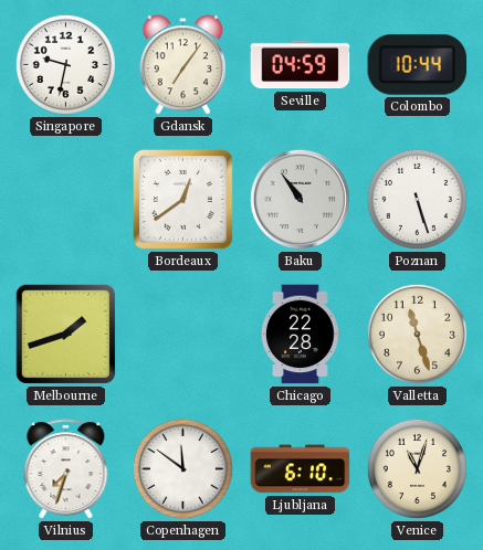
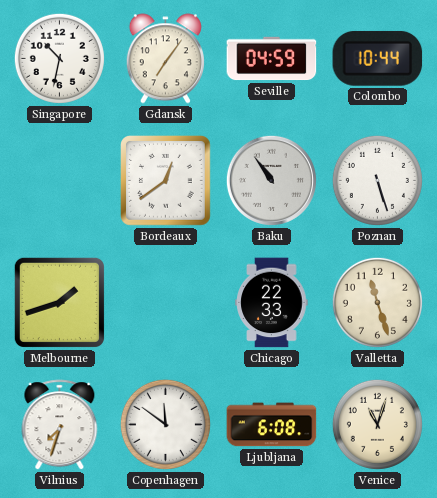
Singapore: 9:32 -> 10:32 (59, 58)
Chicago: 22:28 -> 22:33 (272, 303)
Ljubljana: 6:10 -> 6:08 (272, 425)
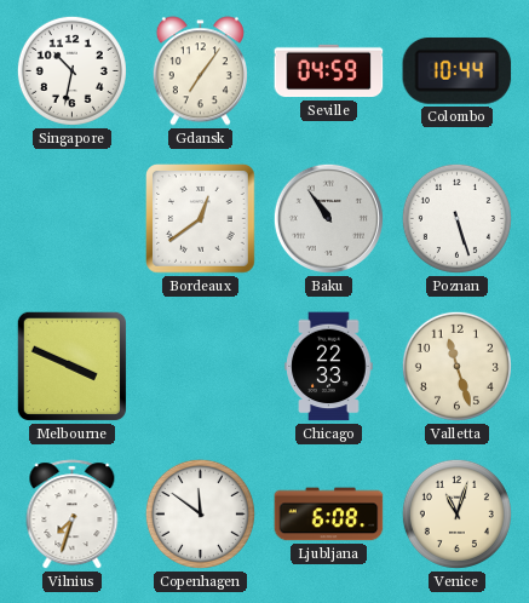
Melbourne: 1:42 -> 3:49 (71, 366)
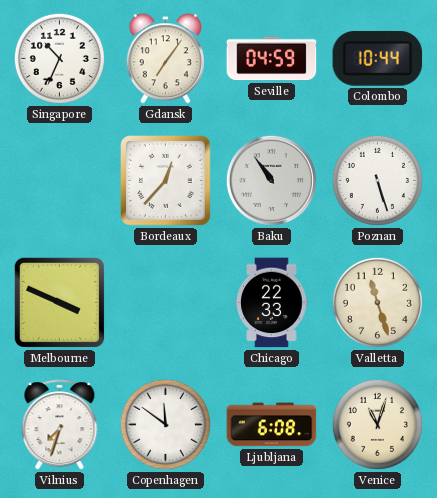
Singapore: 10:32 -> 10:34 (59, 58)
Bordeaux: 12:39 -> 12:37 (166, 181)
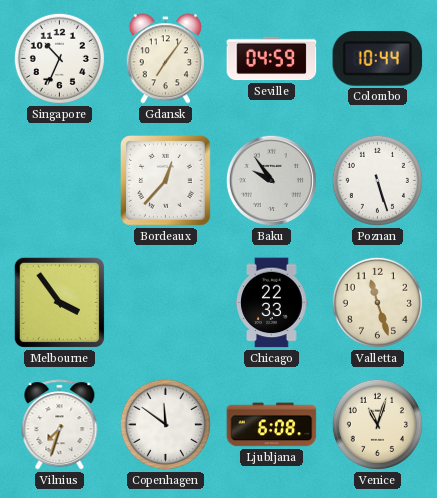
Baku: 10:54 -> 9:54 (271, 180)
Melbourne: 3:49 -> 3:54 (59, 302)
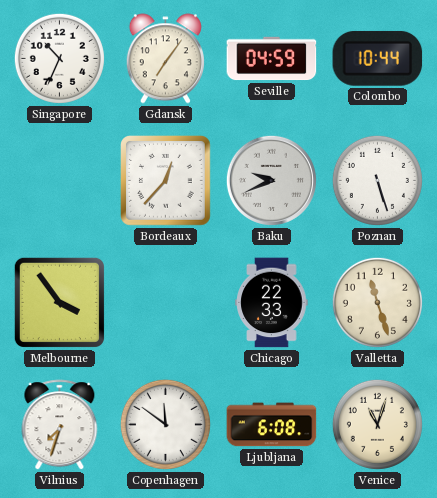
Baku: 9:54 -> 9:41 (271, 180)
